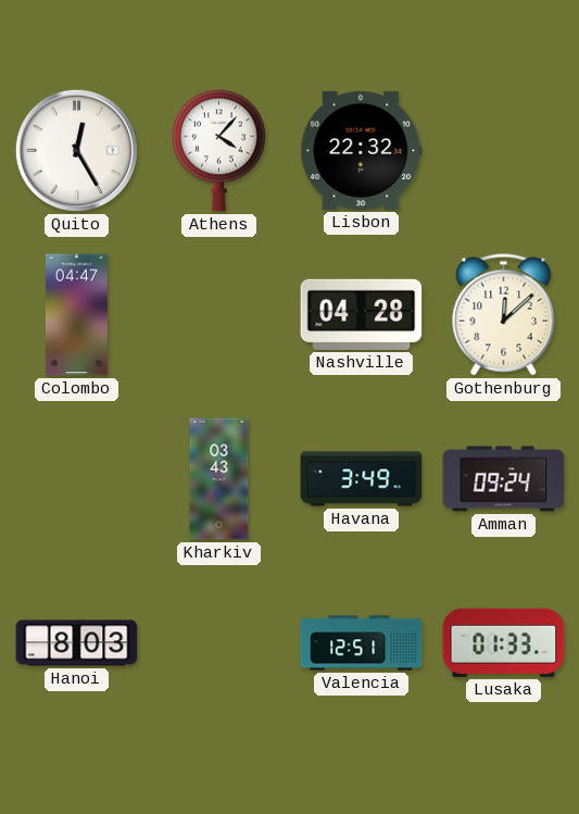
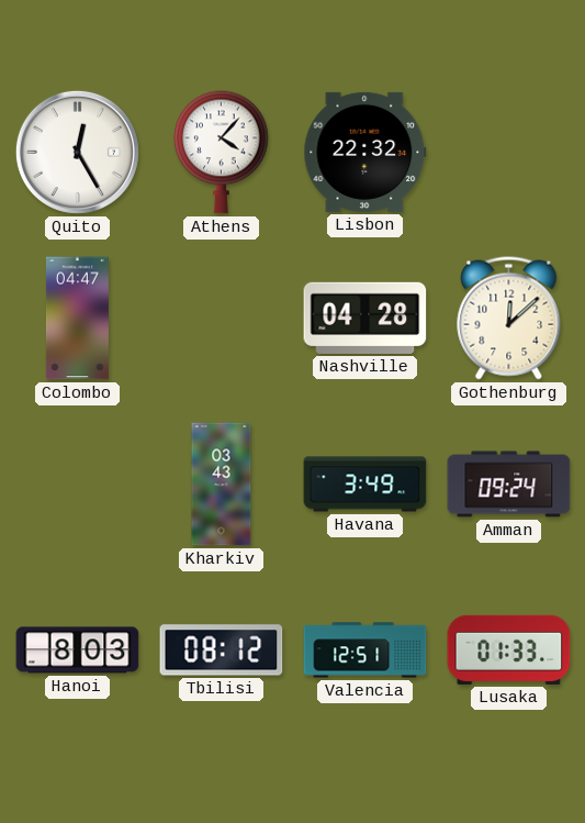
Tbilisi: none -> 08:12 (222, 650)
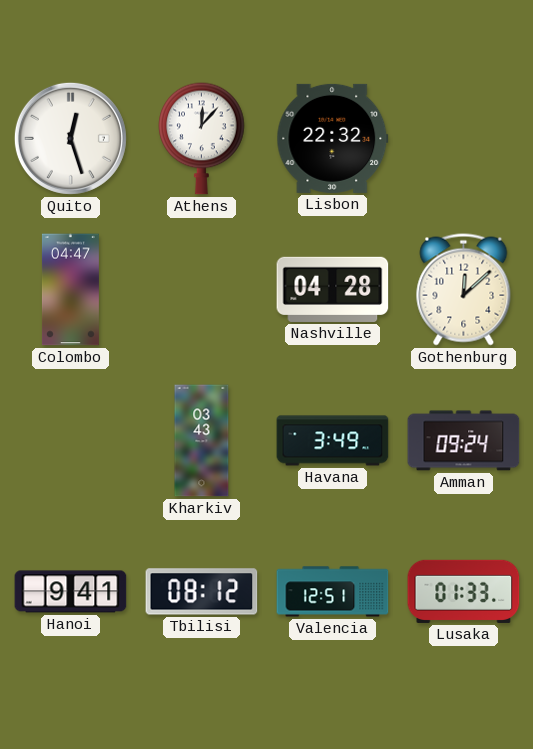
Quito: 12:25 -> 12:27 (70, 138)
Athens: 4:07 -> 12:07 (202, 138)
Hanoi: 8:03 -> 9:41 (71, 592)
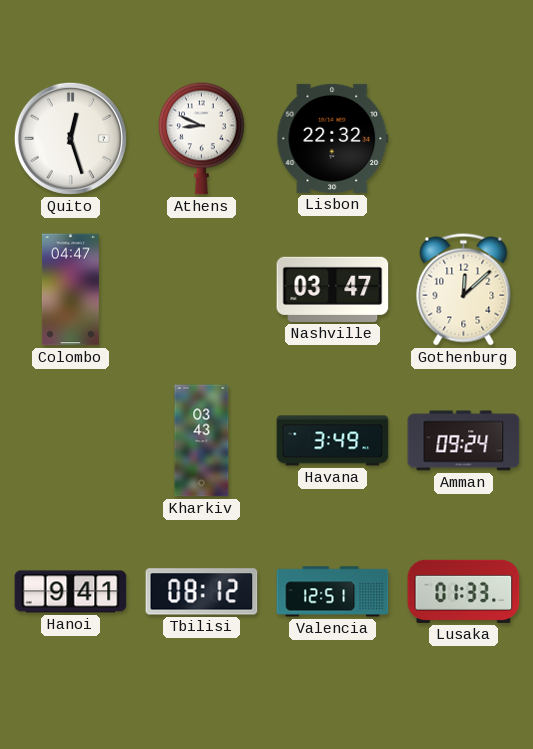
Athens: 12:07 -> 8:49 (202, 138)
Nashville: 04:28 -> 03:47 (333, 289)
